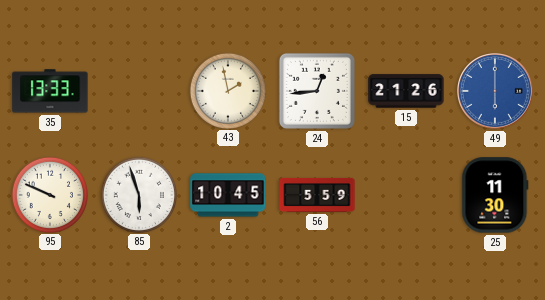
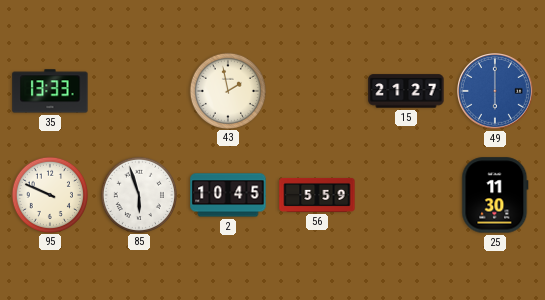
24: 12:44 -> none (317, 91)
15: 21:26 -> 21:27 (406, 91)
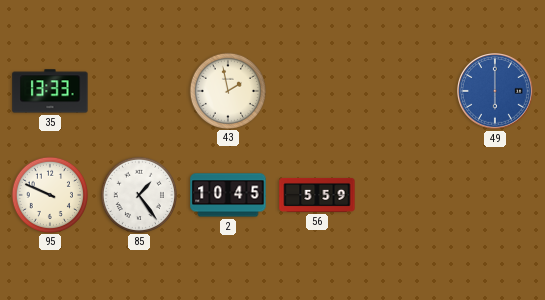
15: 21:27 -> none (406, 91)
85: 5:57 -> 1:24 (138, 194)
25: 11:30 -> none (495, 195)
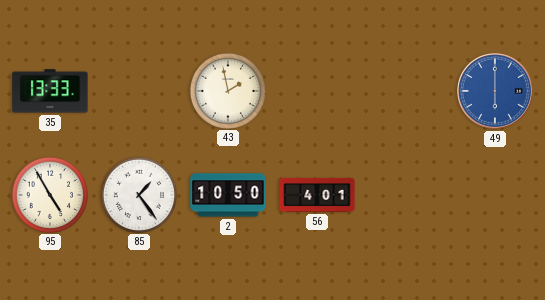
95: 9:49 -> 4:55 (49, 194)
2: 10:45 -> 10:50 (228, 195)
56: 5:59 -> 4:01 (317, 195)
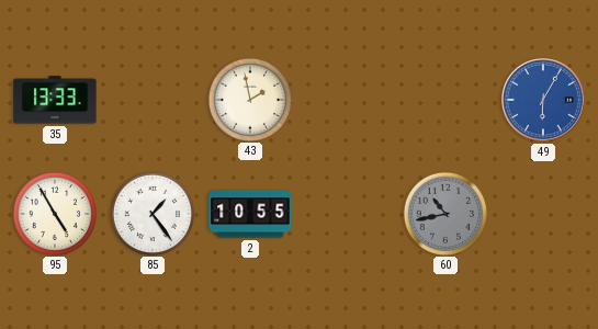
49: 6:00 -> 6:05 (544, 101)
2: 10:50 -> 10:55 (250, 214)
56: 4:01 -> none (317, 195)
60: none -> 10:43 (444, 213)
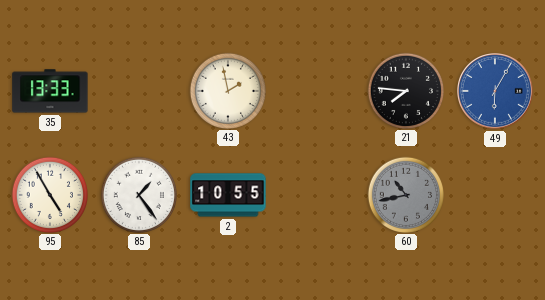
21: none -> 7:46 (405, 90)
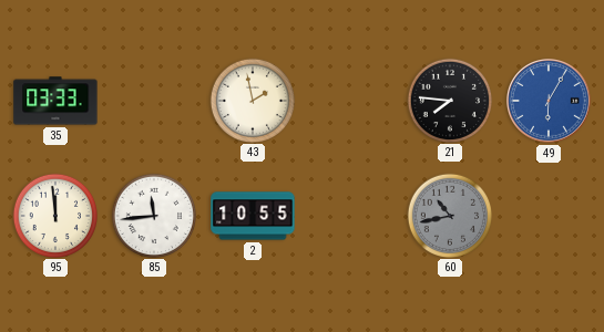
35: 13:33 -> 03:33 (55, 101)
95: 4:55 -> 11:59 (54, 215)
85: 1:24 -> 11:44 (153, 215)
